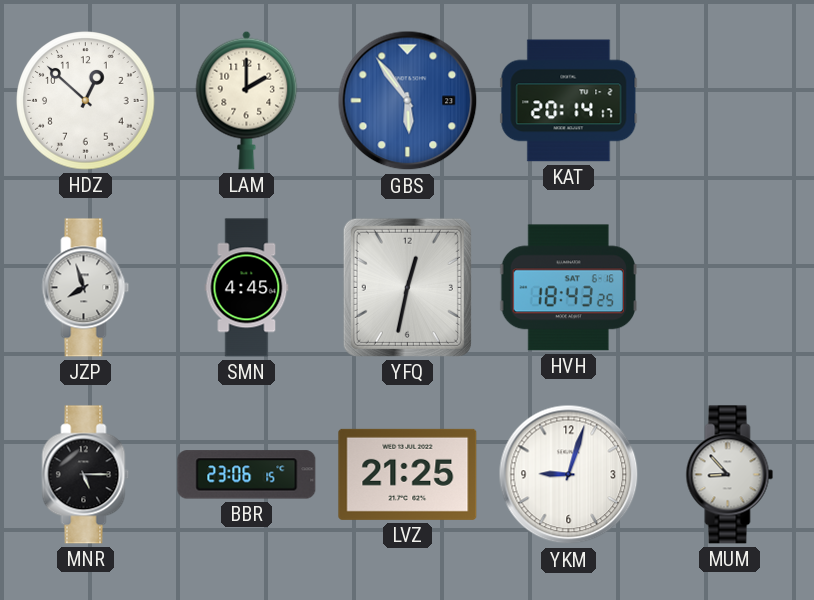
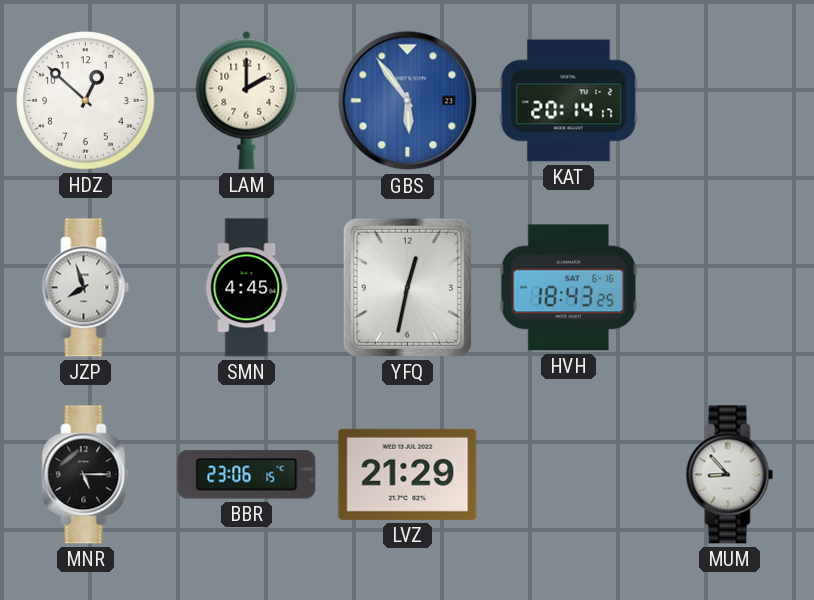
LVZ: 21:25 -> 21:29 (408, 474)
YKM: 9:03 -> none (569, 475)
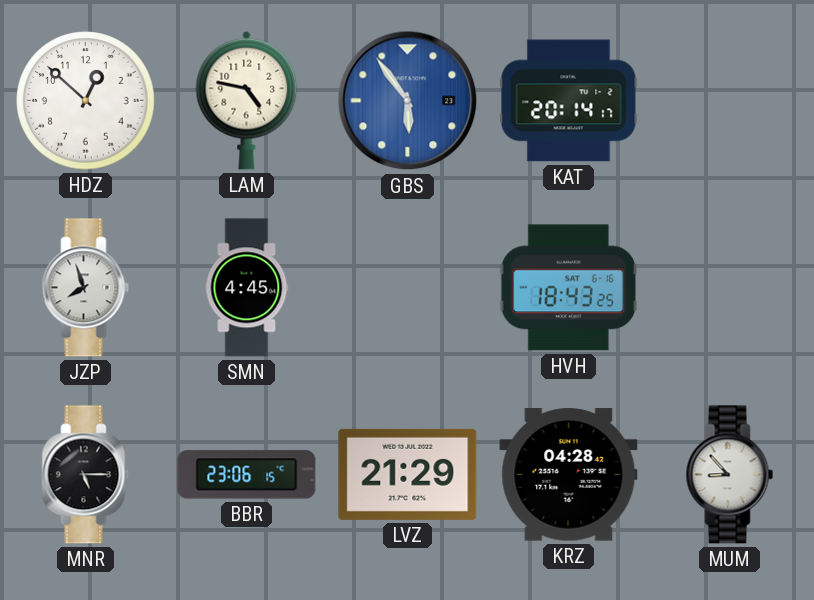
LAM: 2:00 -> 4:47 (247, 100)
YFQ: 12:32 -> none (407, 287)
KRZ: none -> 04:28 (569, 475)
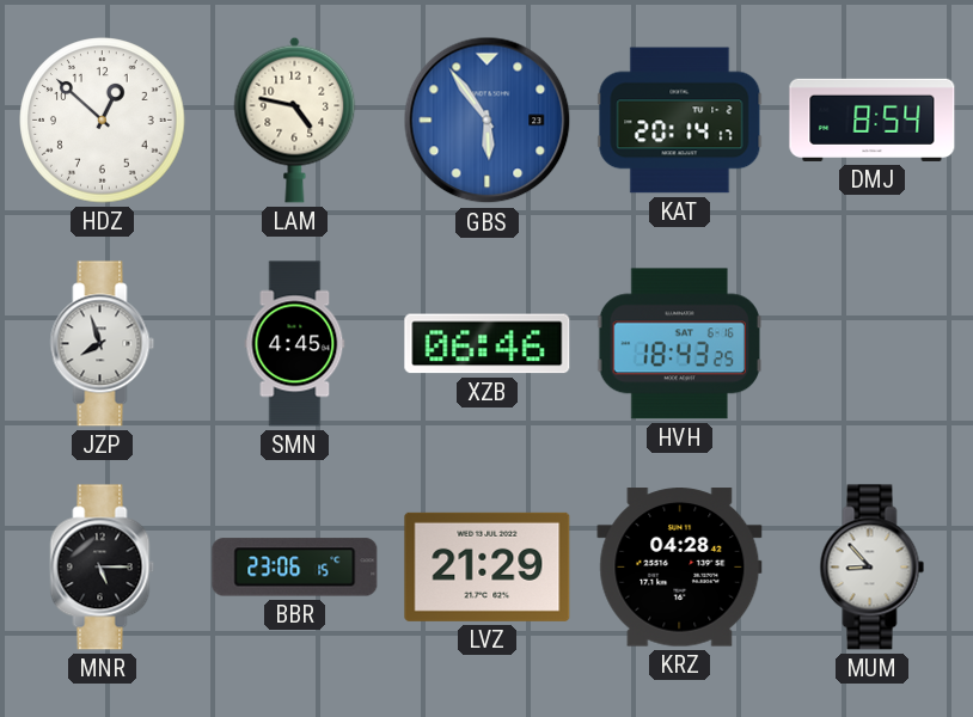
DMJ: none -> 8:54 (873, 119)
XZB: none -> 06:46 (488, 344)
